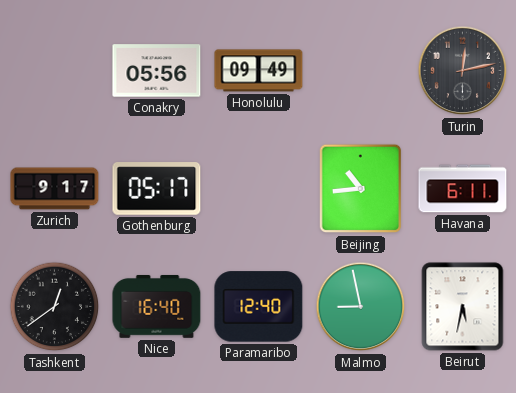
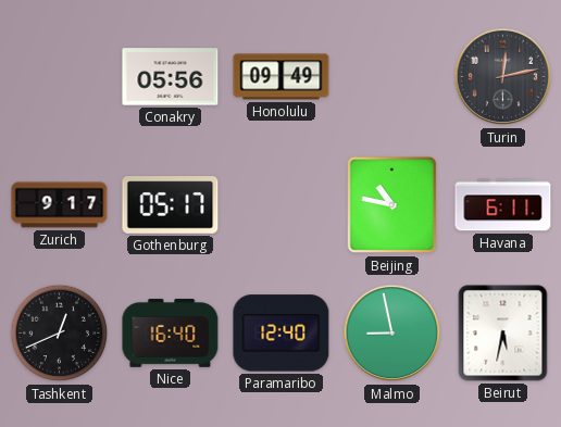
Beijing: 10:44 -> 10:47 (392, 205)
Tashkent: 12:39 -> 12:41 (60, 334)
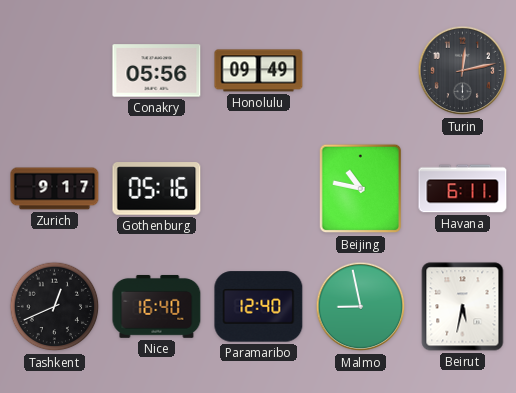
Gothenburg: 05:17 -> 05:16 (157, 189)
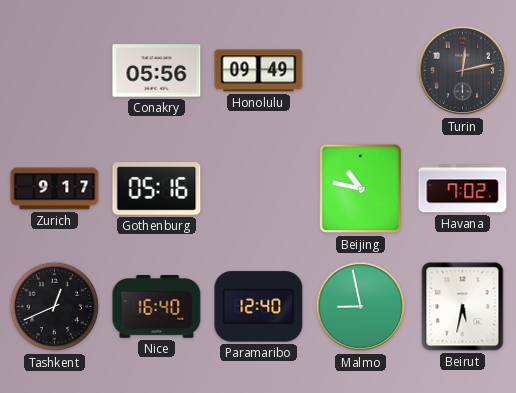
Havana: 6:11 -> 7:02 (463, 189)
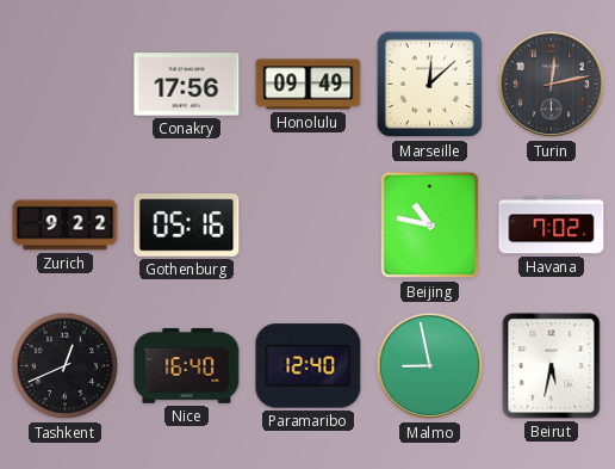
Conakry: 05:56 -> 17:56 (187, 85)
Marseille: none -> 12:08 (430, 85)
Zurich: 9:17 -> 9:22 (66, 226)
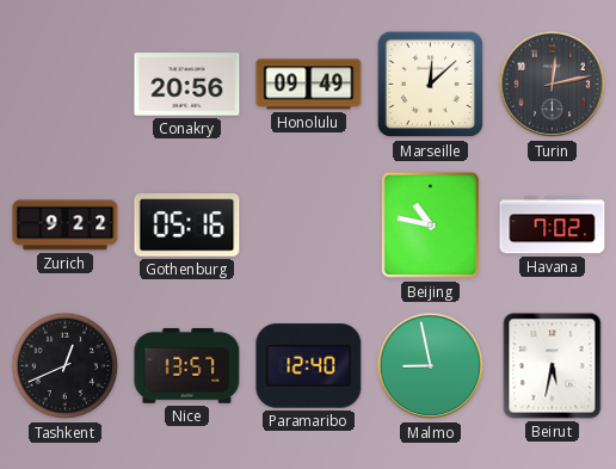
Conakry: 17:56 -> 20:56 (187, 85)
Nice: 16:40 -> 13:57 (187, 365)
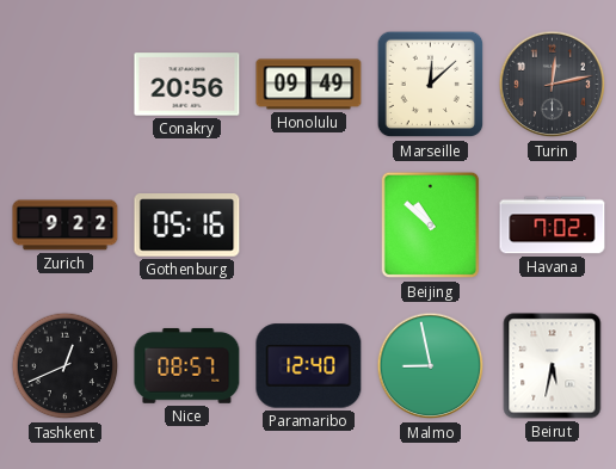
Beijing: 10:47 -> 10:52 (431, 226)
Nice: 13:57 -> 08:57 (187, 365)
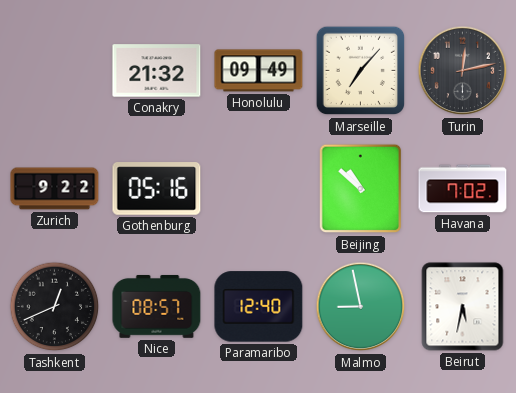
Conakry: 20:56 -> 21:32 (157, 71)
Marseille: 12:08 -> 7:07 (361, 71)
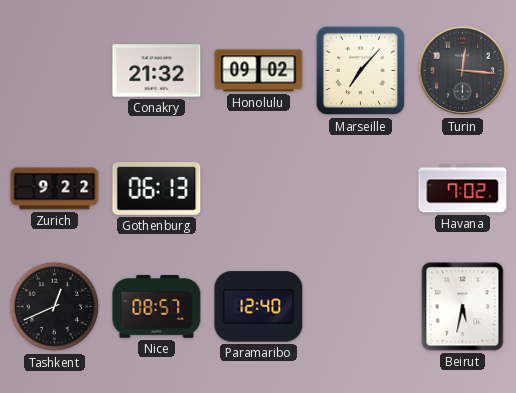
Honolulu: 09:49 -> 09:02 (259, 71)
Turin: 12:13 -> 12:16 (463, 71)
Gothenburg: 05:16 -> 06:13 (157, 189)
Beijing: 10:52 -> none (361, 189)
Malmo: 8:58 -> none (361, 307)
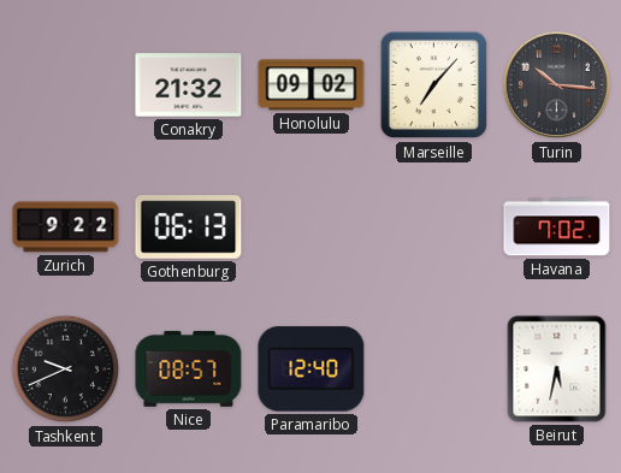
Turin: 12:16 -> 10:16 (557, 85)
Tashkent: 12:41 -> 9:41 (66, 369)
